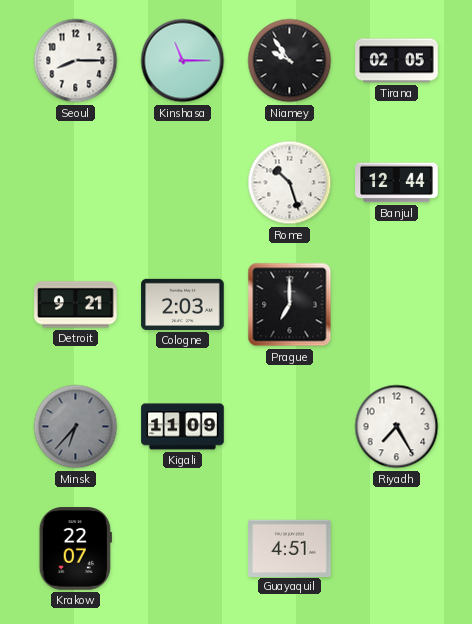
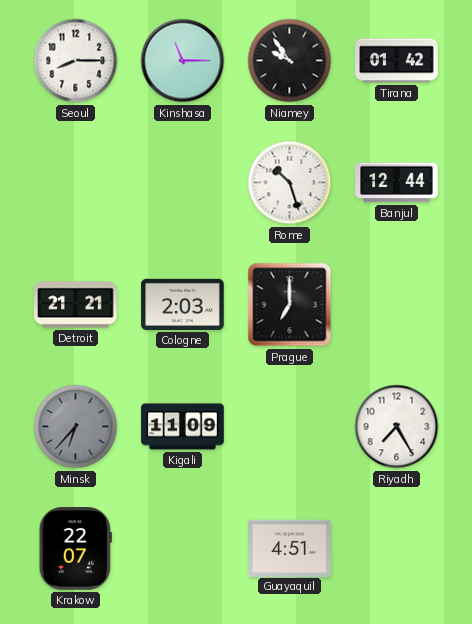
Tirana: 02:05 -> 01:42 (397, 61)
Detroit: 9:21 -> 21:21 (76, 305)
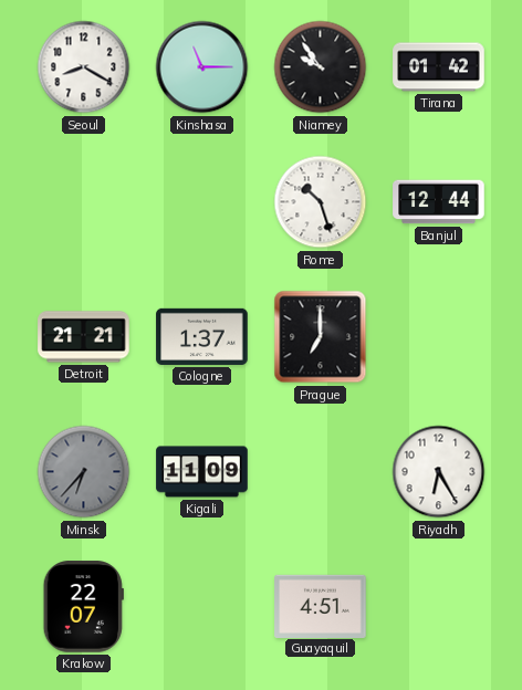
Seoul: 8:15 -> 8:20 (84, 67)
Cologne: 2:03 -> 1:37 (202, 336)
Riyadh: 7:25 -> 6:25 (439, 472)
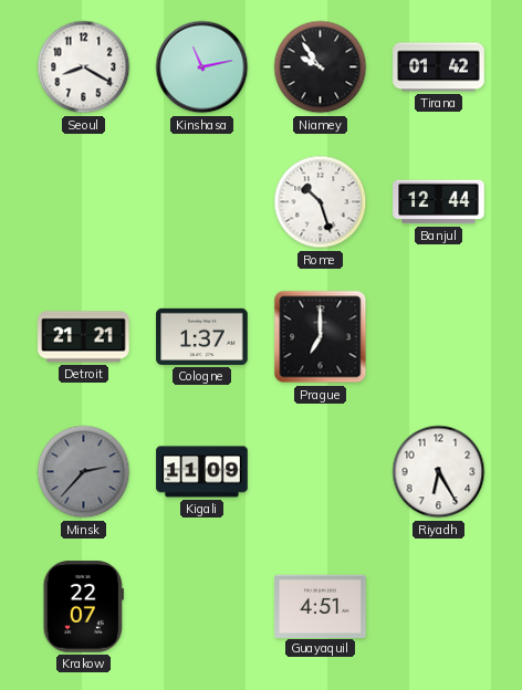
Kinshasa: 11:15 -> 11:13 (202, 67)
Minsk: 6:37 -> 2:37 (84, 472)
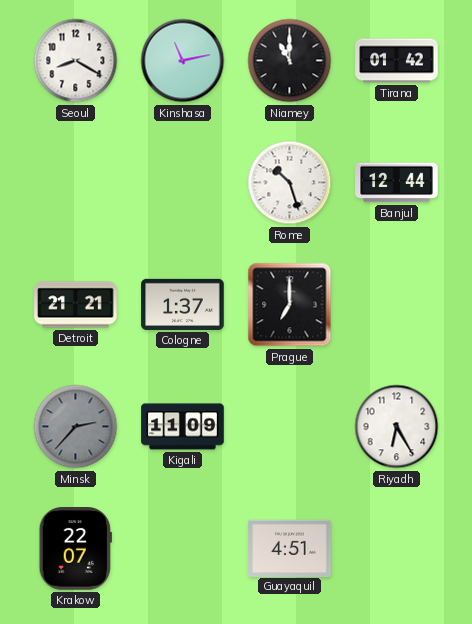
Niamey: 9:54 -> 11:00 (290, 61)
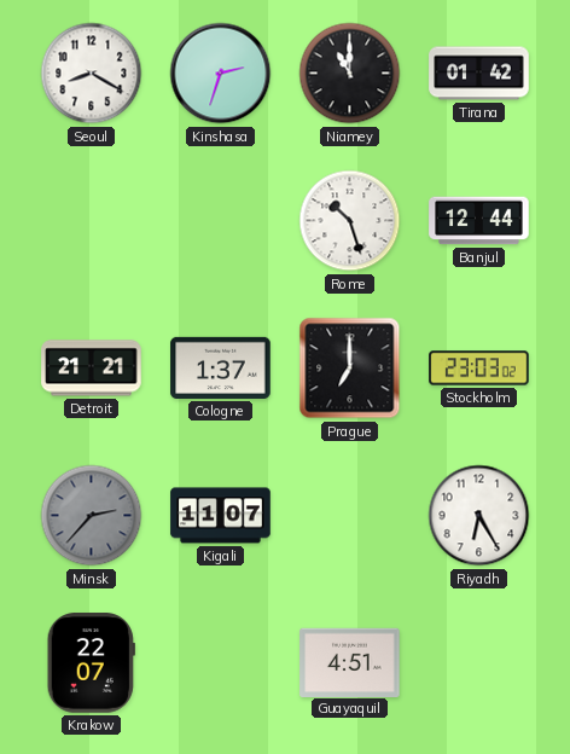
Kinshasa: 11:13 -> 2:33 (221, 74)
Stockholm: none -> 23:03 (479, 369)
Kigali: 11:09 -> 11:07 (221, 516)
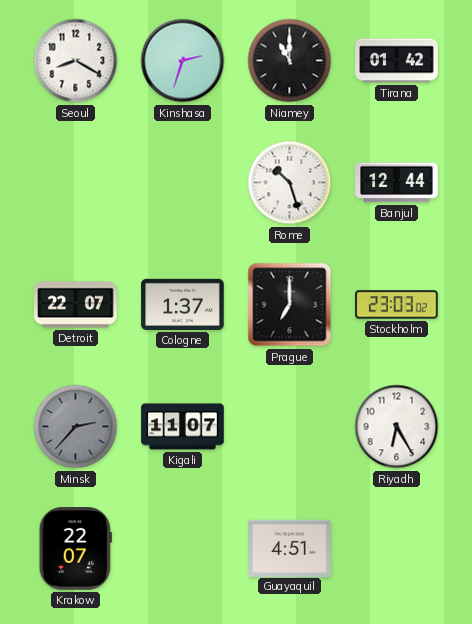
Detroit: 21:21 -> 22:07 (76, 305)
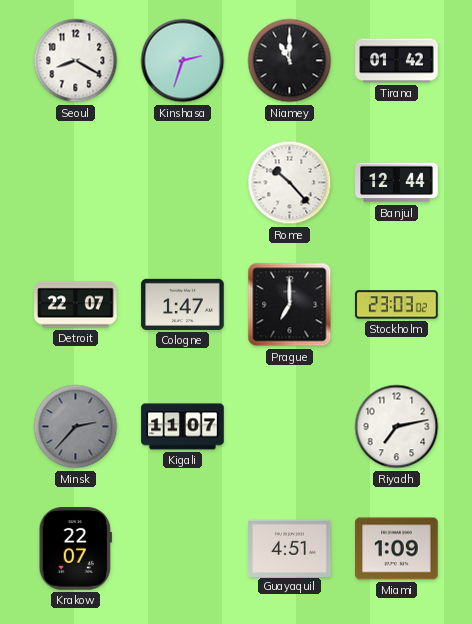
Rome: 10:27 -> 10:23 (290, 183)
Cologne: 1:37 -> 1:47 (183, 304)
Riyadh: 6:25 -> 7:13 (397, 427)
Miami: none -> 1:09 (397, 549)
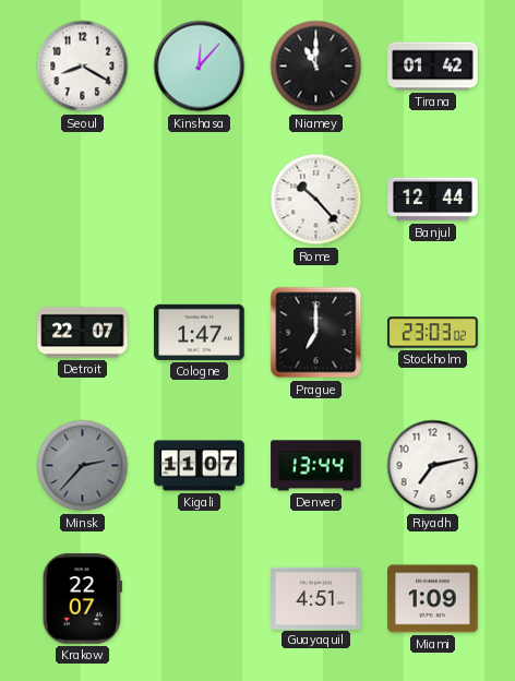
Kinshasa: 2:33 -> 12:07 (200, 67)
Denver: none -> 13:44 (316, 466)
